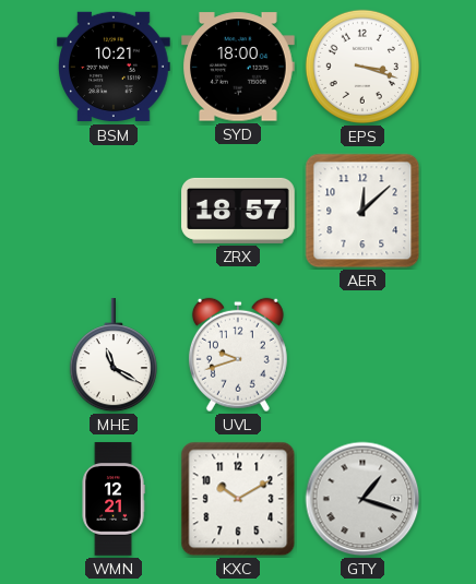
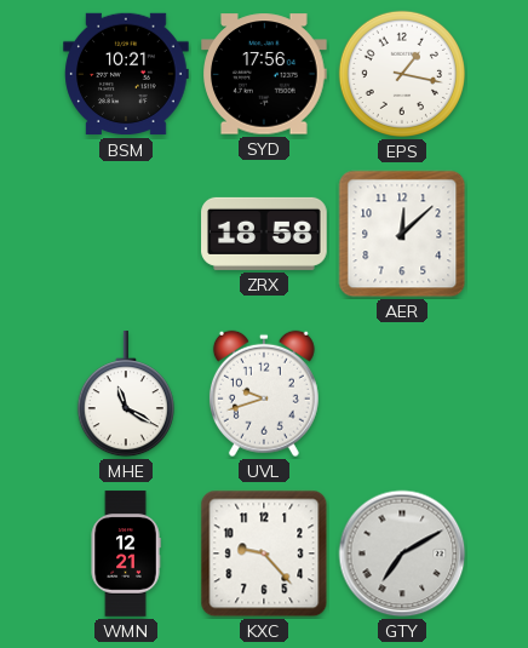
SYD: 18:00 -> 17:56 (265, 74)
EPS: 3:18 -> 1:17 (402, 74)
ZRX: 18:57 -> 18:58 (264, 234)
KXC: 10:10 -> 9:23 (264, 554)
GTY: 1:18 -> 7:10 (402, 554)
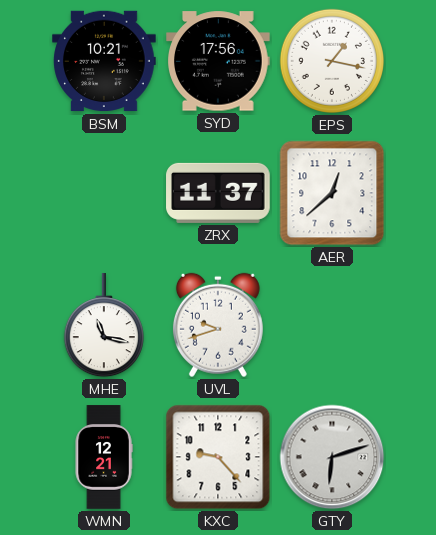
ZRX: 18:58 -> 11:37 (218, 193)
AER: 12:08 -> 12:38 (332, 193)
MHE: 11:20 -> 11:17 (104, 326)
GTY: 7:10 -> 6:12 (332, 457)
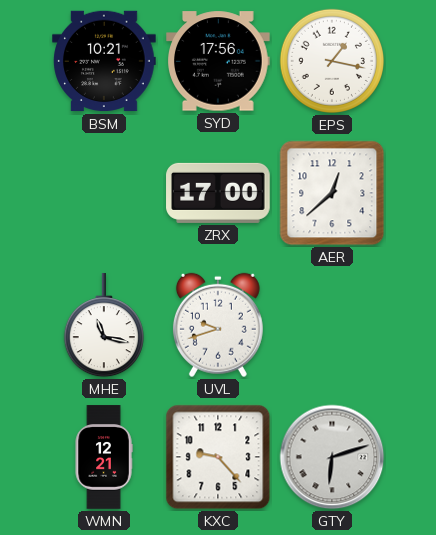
ZRX: 11:37 -> 17:00 (218, 193)
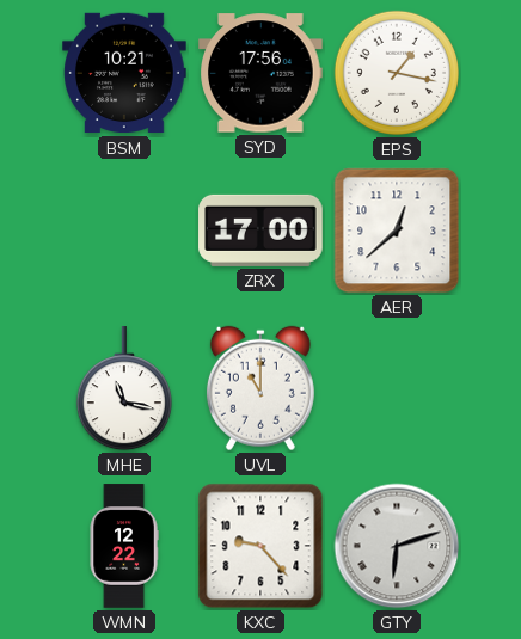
UVL: 9:42 -> 11:00 (260, 388)
WMN: 12:21 -> 12:22 (124, 546)
